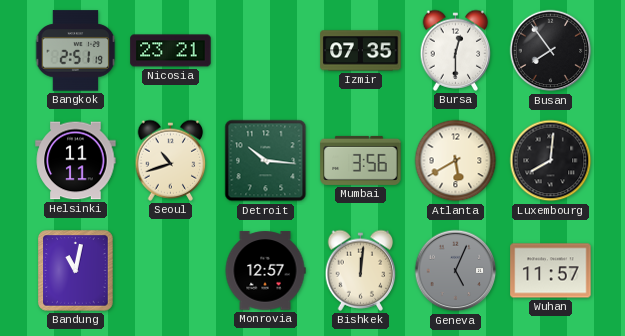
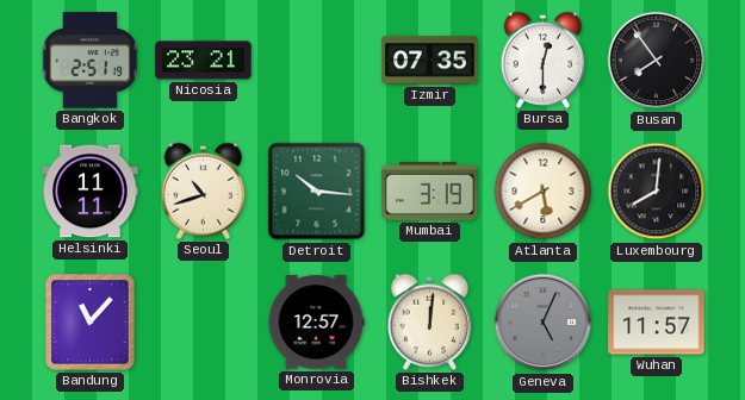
Mumbai: 3:56 -> 3:19 (430, 190)
Bandung: 11:02 -> 11:07 (91, 323)
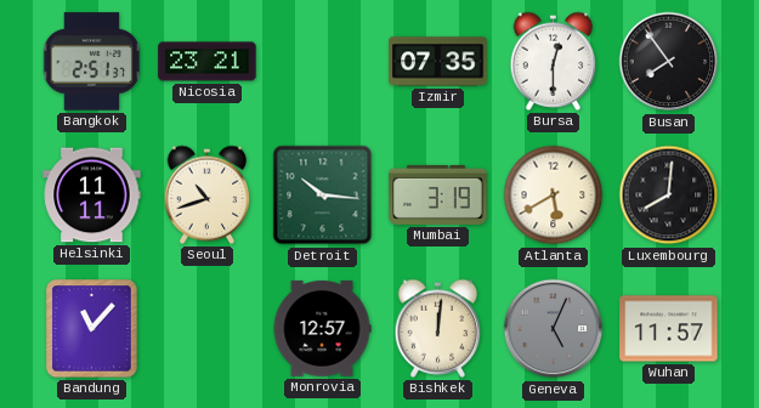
Bangkok: 2:51:19 -> 2:51:37 (92, 62)
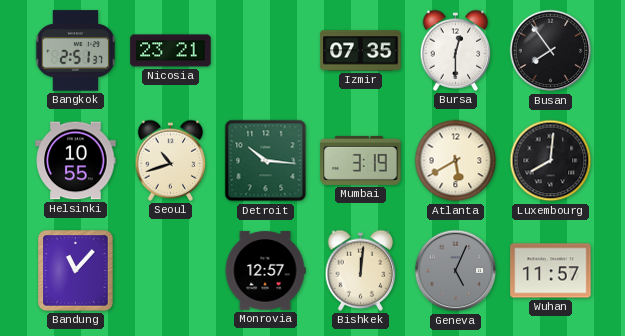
Helsinki: 11:11 -> 10:55 (76, 161)
